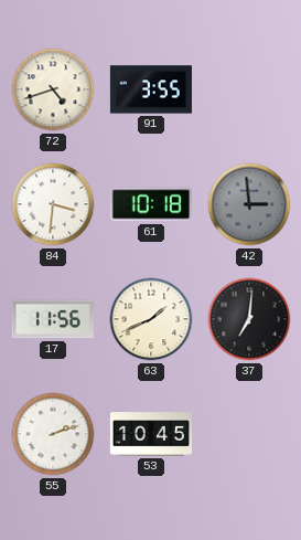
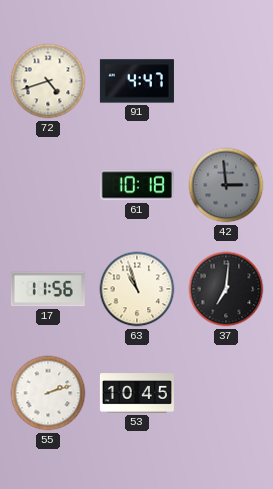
91: 3:55 -> 4:47 (137, 81)
84: 3:31 -> none (53, 204)
63: 1:41 -> 10:57 (137, 289)
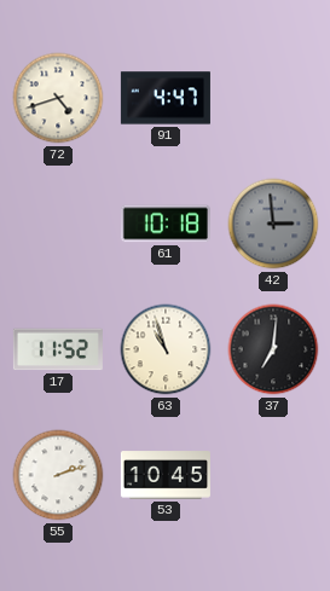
17: 11:56 -> 11:52 (58, 349)
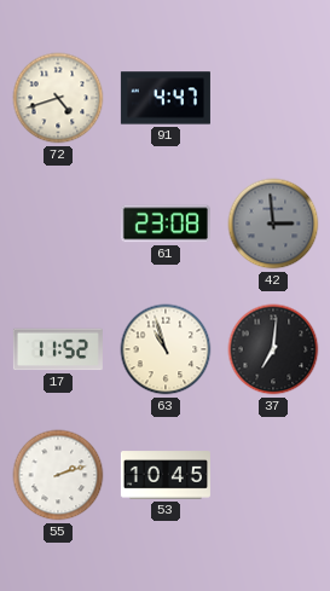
61: 10:18 -> 23:08 (166, 224)
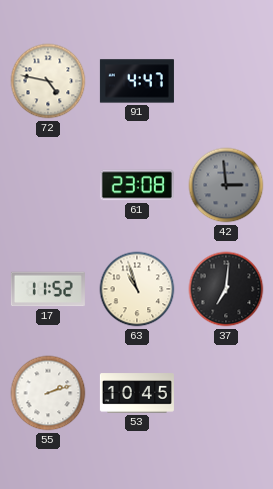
72: 4:42 -> 4:47 (48, 81)
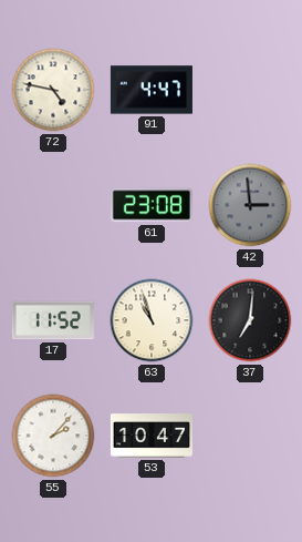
55: 2:12 -> 2:07 (53, 436)
53: 10:45 -> 10:47 (152, 436)
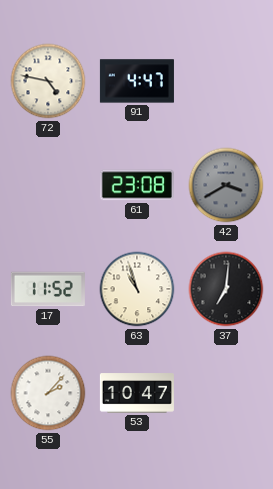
42: 2:59 -> 3:40 (226, 185)
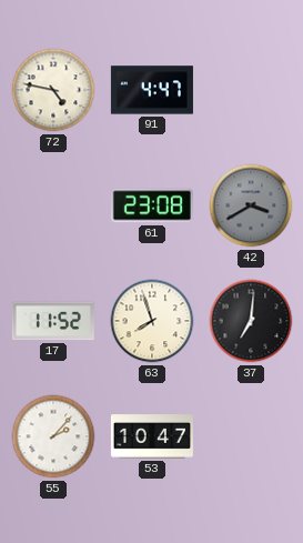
63: 10:57 -> 7:57 (152, 321)
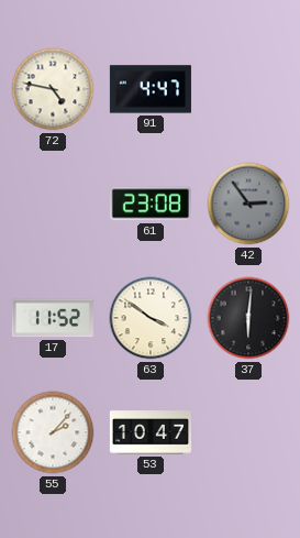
42: 3:40 -> 2:54 (248, 204)
63: 7:57 -> 3:51 (151, 318)
37: 7:01 -> 6:01 (248, 318)
